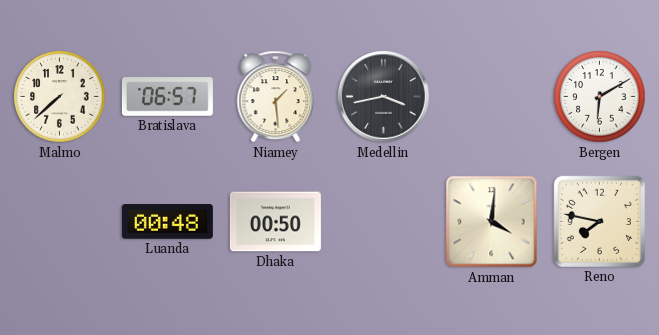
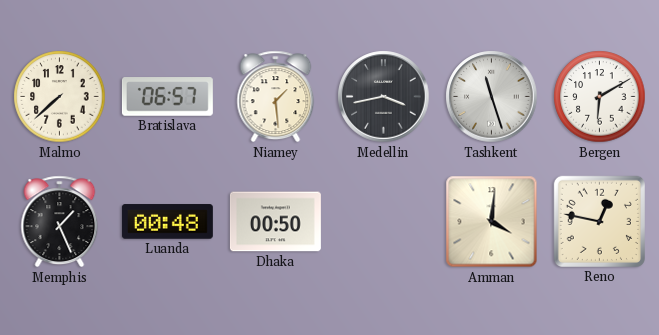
Tashkent: none -> 11:27 (492, 97)
Memphis: none -> 1:26 (60, 222)
Reno: 7:47 -> 12:47 (599, 221)
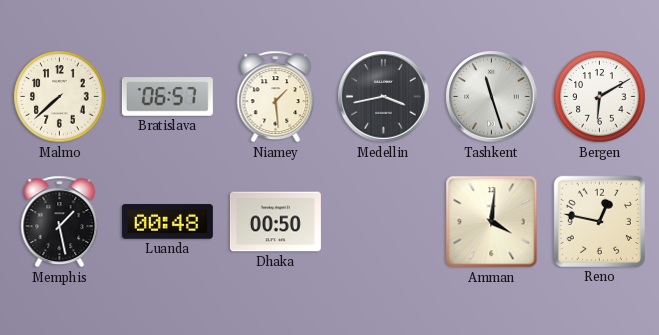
Memphis: 1:26 -> 1:28 (60, 222)
